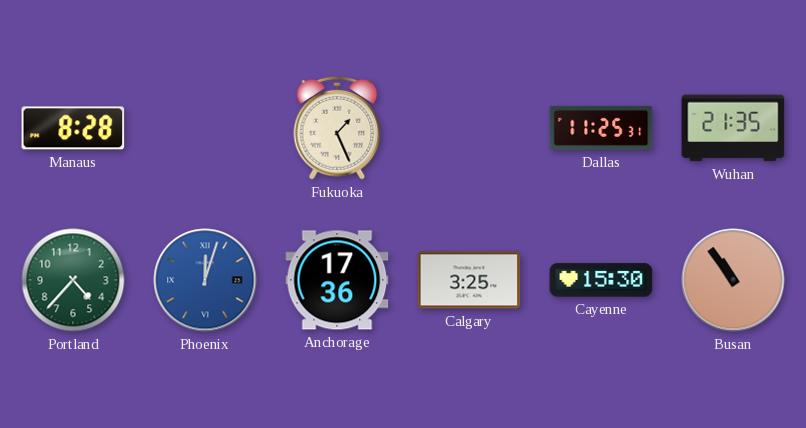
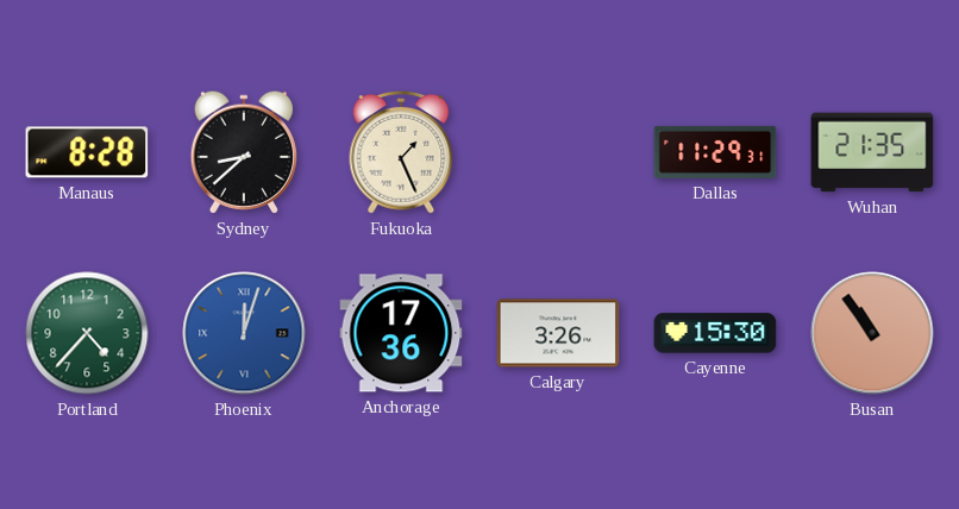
Sydney: none -> 8:38 (243, 152)
Dallas: 11:25 -> 11:29 (715, 152)
Calgary: 3:25 -> 3:26 (558, 333)
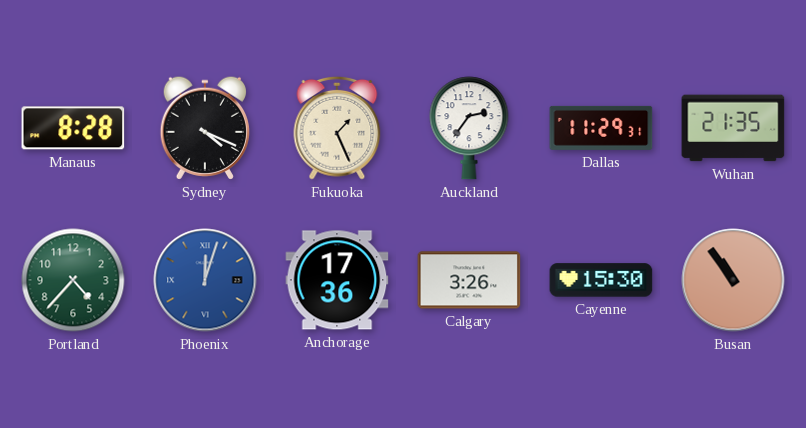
Sydney: 8:38 -> 4:19 (204, 128)
Auckland: none -> 2:36 (469, 128)
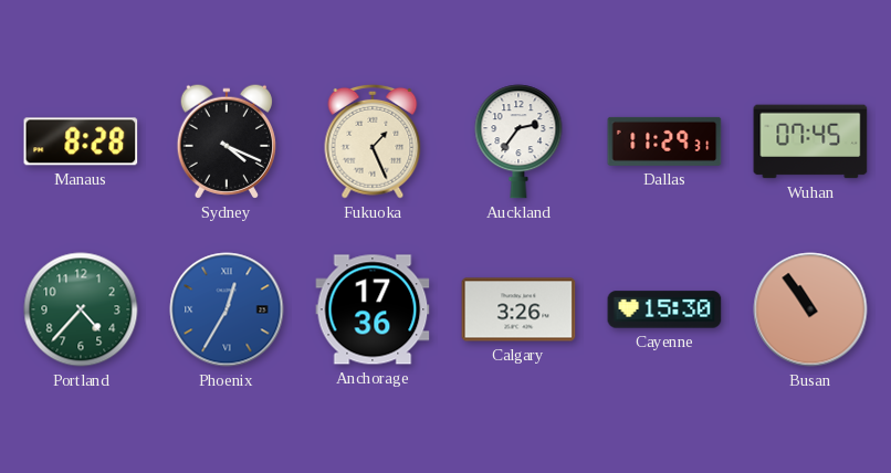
Wuhan: 21:35 -> 07:45 (810, 141)
Phoenix: 12:03 -> 12:35 (227, 309)
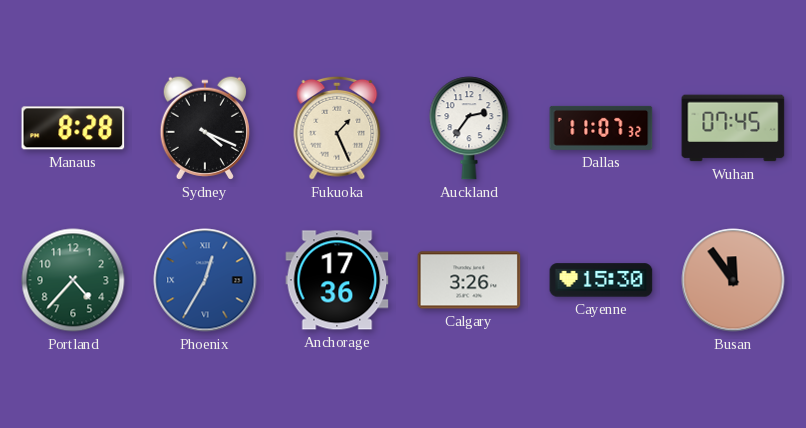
Dallas: 11:29 -> 11:07 (601, 128)
Busan: 10:54 -> 11:54 (733, 280)
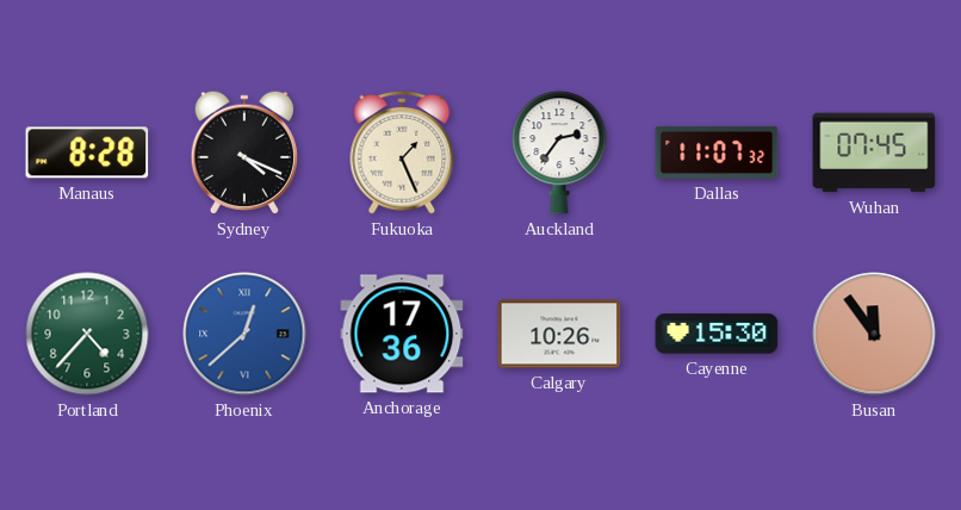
Phoenix: 12:35 -> 12:38 (244, 334)
Calgary: 3:26 -> 10:26 (559, 334)
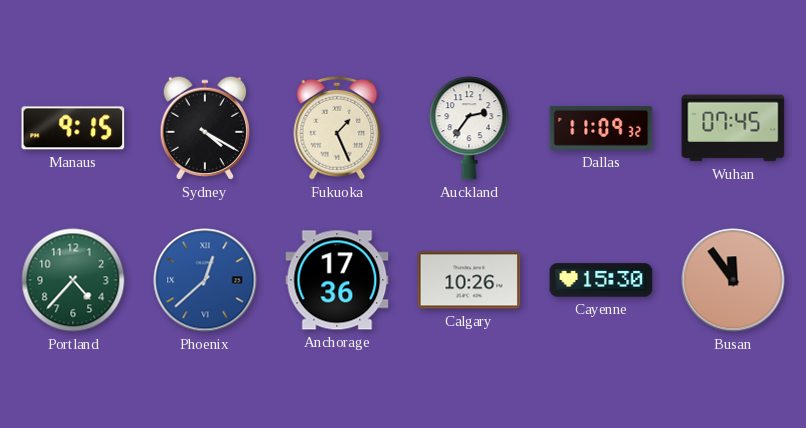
Manaus: 8:28 -> 9:15 (73, 128)
Sydney: 4:19 -> 4:20 (204, 128)
Dallas: 11:07 -> 11:09 (601, 128)
